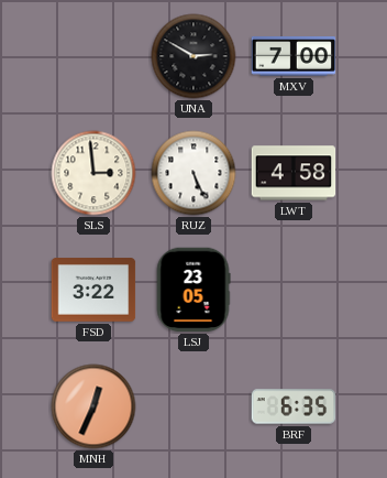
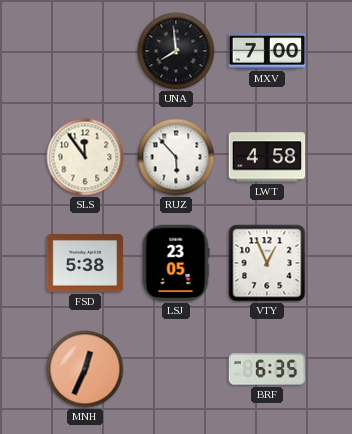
UNA: 2:50 -> 7:59 (176, 51)
SLS: 2:59 -> 11:54 (85, 157)
RUZ: 5:26 -> 5:53 (176, 157)
FSD: 3:22 -> 5:38 (85, 263)
VTY: none -> 12:56 (267, 263)
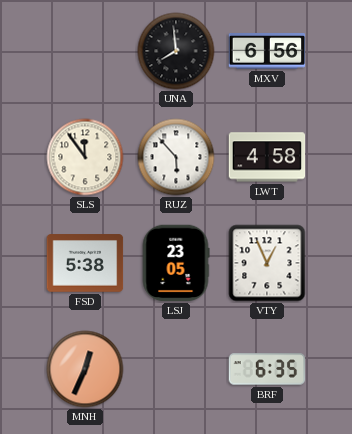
MXV: 7:00 -> 6:56 (267, 52)
